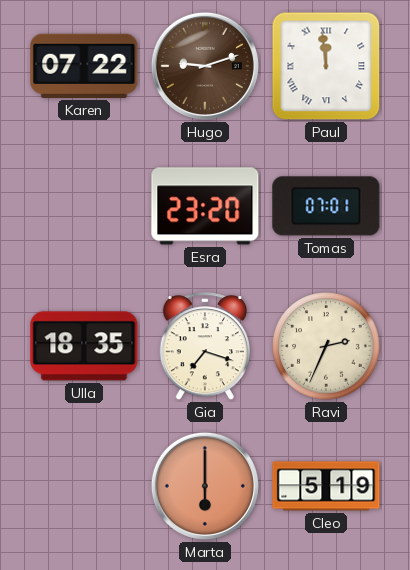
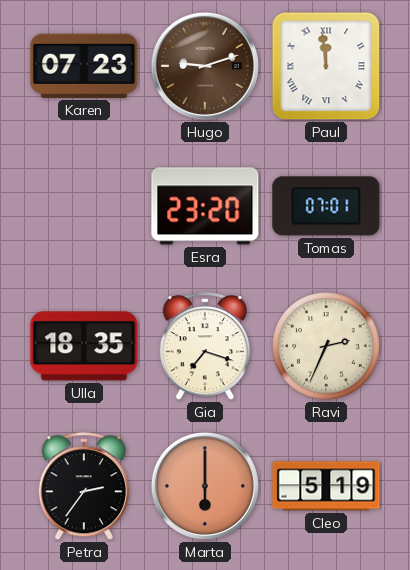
Karen: 07:22 -> 07:23 (84, 66)
Petra: none -> 2:36 (84, 487)
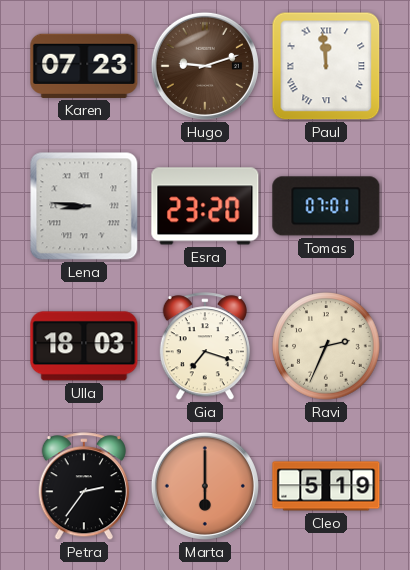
Lena: none -> 8:46 (84, 206)
Ulla: 18:35 -> 18:03 (84, 346)
